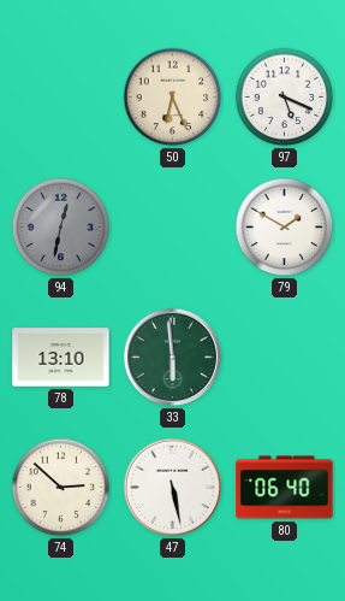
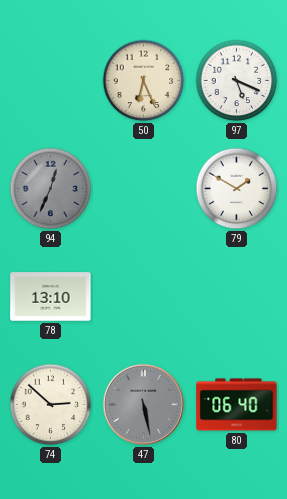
94: 12:32 -> 12:34 (51, 189)
33: 5:59 -> none (173, 358)
47 dial: white -> grey (144, 405)
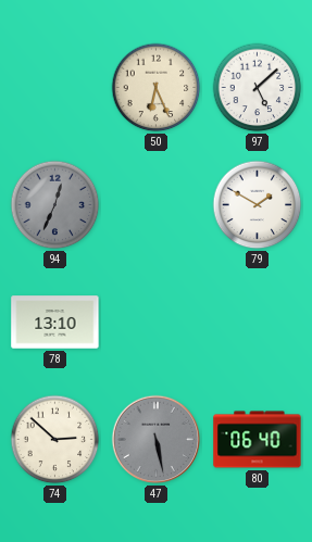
97: 5:19 -> 5:08 (258, 88)
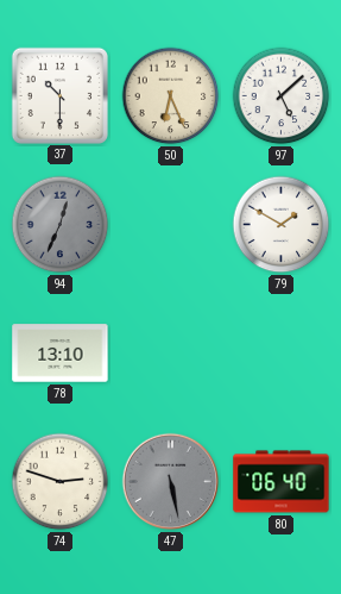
37: none -> 10:30 (59, 95)
74: 2:52 -> 2:48 (61, 482)
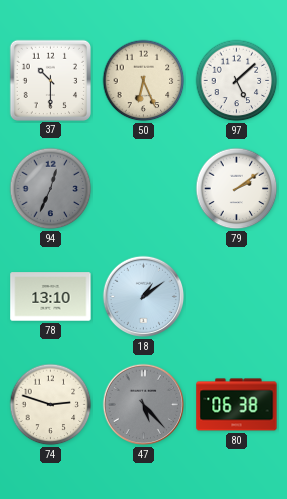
79: 1:50 -> 2:09 (237, 189)
18: none -> 1:09 (144, 297)
47: 5:28 -> 5:23 (144, 405)
80: 06:40 -> 06:38 (237, 405)
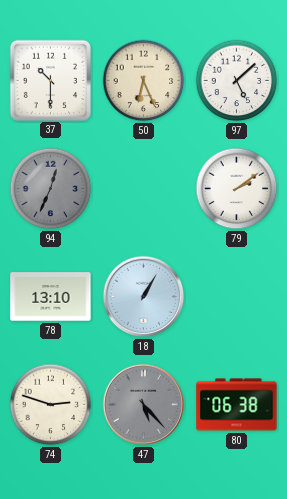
18: 1:09 -> 1:05 (144, 297)
